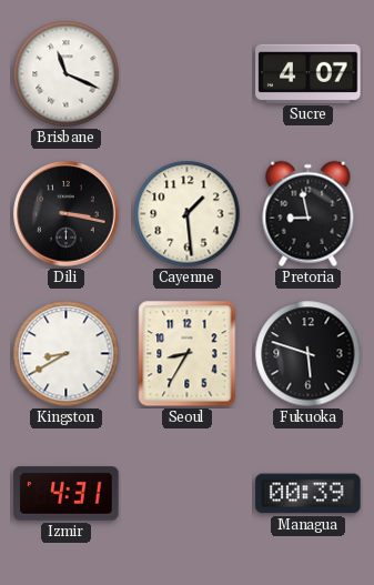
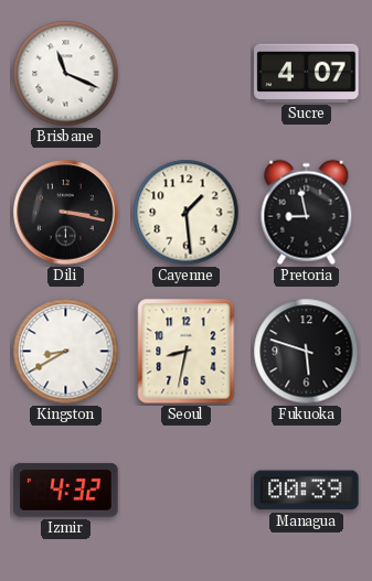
Seoul: 8:35 -> 8:32 (187, 352)
Izmir: 4:31 -> 4:32 (66, 491)
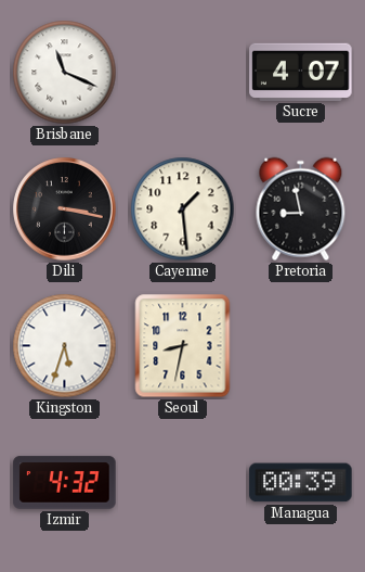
Kingston: 8:40 -> 5:33 (65, 346)
Fukuoka: 5:48 -> none (307, 352)
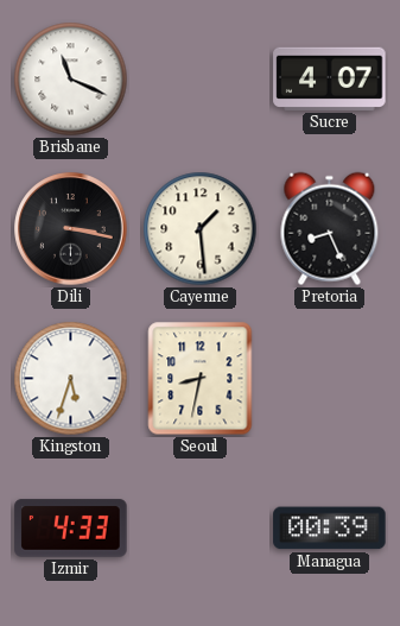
Pretoria: 8:58 -> 8:26 (330, 229)
Izmir: 4:32 -> 4:33 (71, 529)
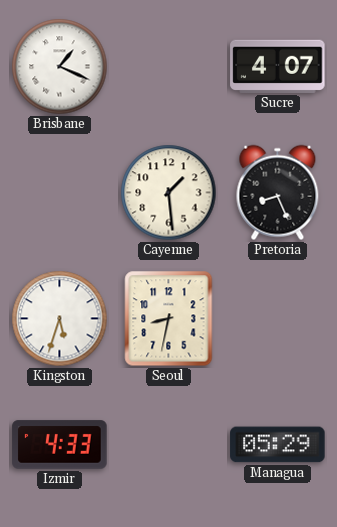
Brisbane: 11:19 -> 1:19 (60, 67)
Dili: 3:17 -> none (71, 229)
Managua: 00:39 -> 05:29 (278, 445)
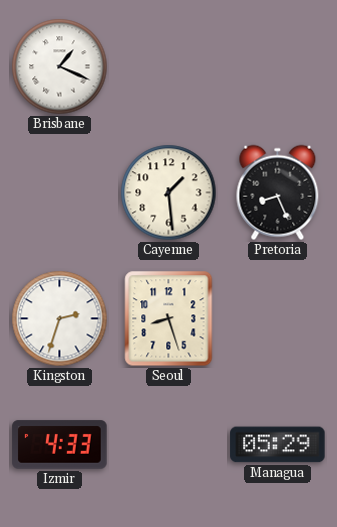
Sucre: 4:07 -> none (278, 66)
Kingston: 5:33 -> 2:33 (60, 319)
Seoul: 8:32 -> 8:27 (169, 319)
